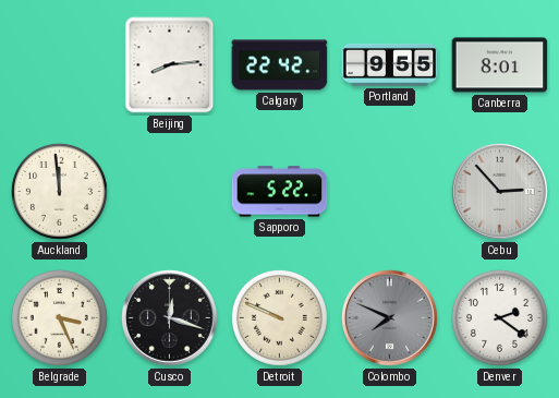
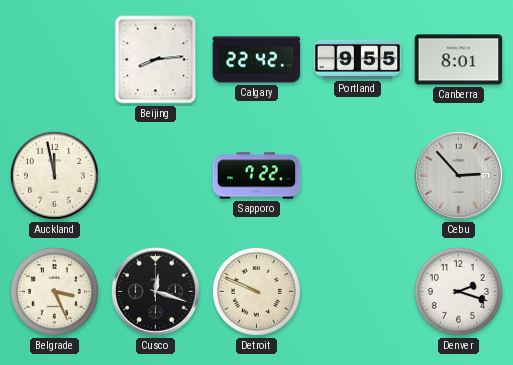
Auckland: 11:59 -> 11:58 (54, 175)
Sapporo: 5:22 -> 7:22 (257, 176)
Colombo: 7:49 -> none (389, 317)
Denver: 2:21 -> 2:18 (458, 291)
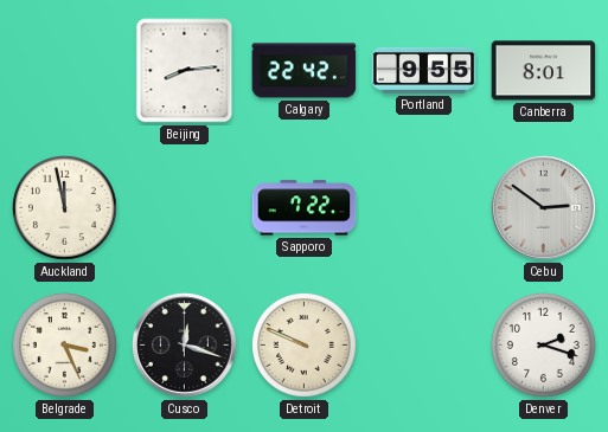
Cebu: 2:53 -> 2:51 (543, 207)
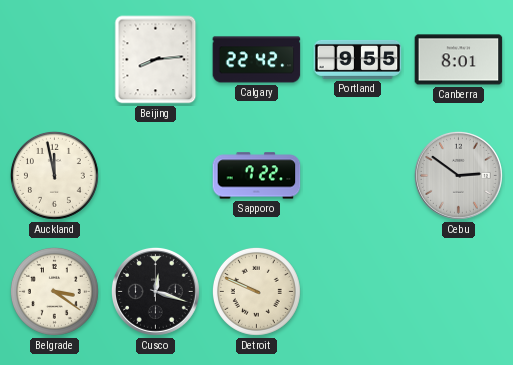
Belgrade: 3:26 -> 3:21 (54, 291)
Denver: 2:18 -> none (543, 344)
